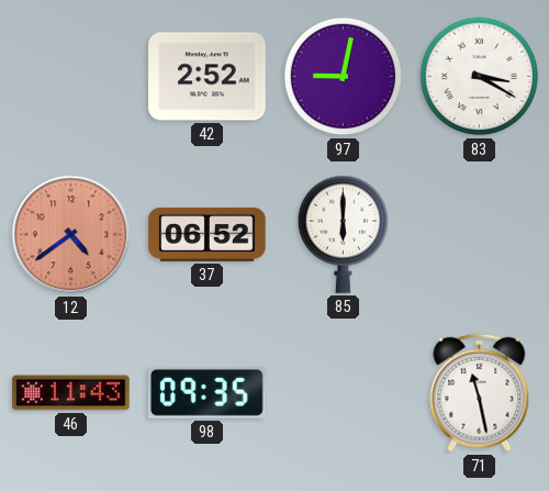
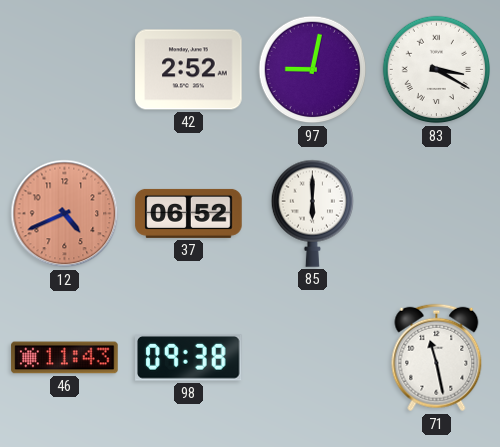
12: 4:39 -> 4:41 (65, 214)
98: 09:35 -> 09:38 (189, 358)
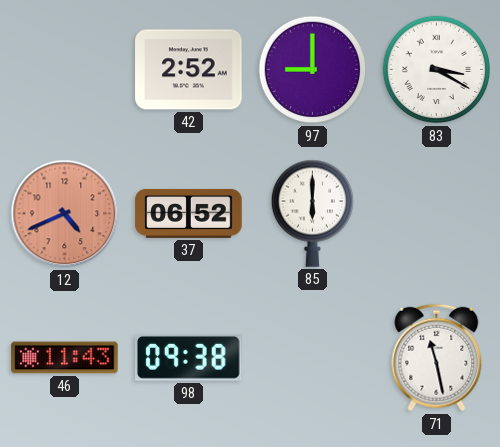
97: 9:02 -> 9:00 (313, 70)
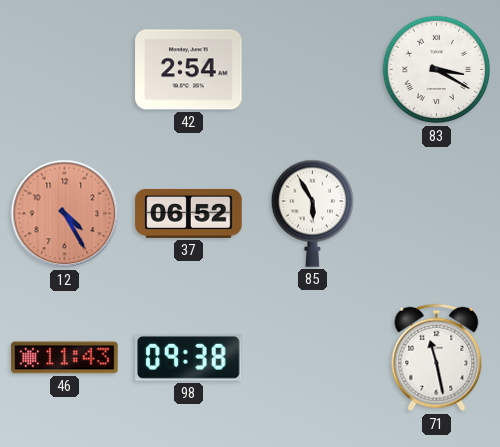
42: 2:52 -> 2:54 (189, 70)
97: 9:00 -> none (313, 70)
12: 4:41 -> 4:25 (65, 214)
85: 6:00 -> 5:55 (312, 213)
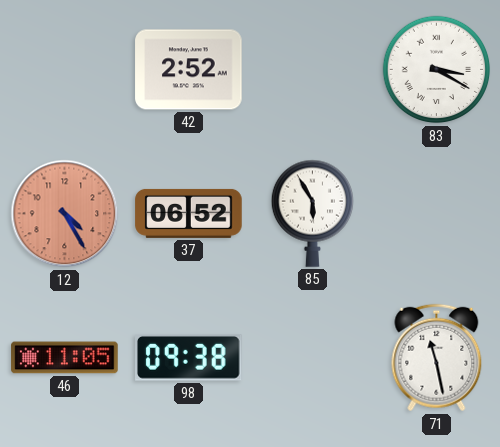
42: 2:54 -> 2:52 (189, 70)
46: 11:43 -> 11:05 (65, 358)
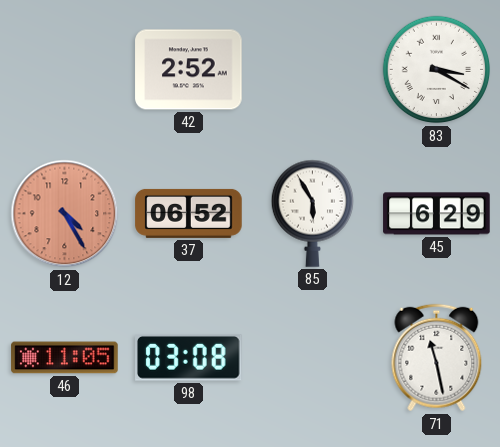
45: none -> 6:29 (437, 214)
98: 09:38 -> 03:08 (189, 358)
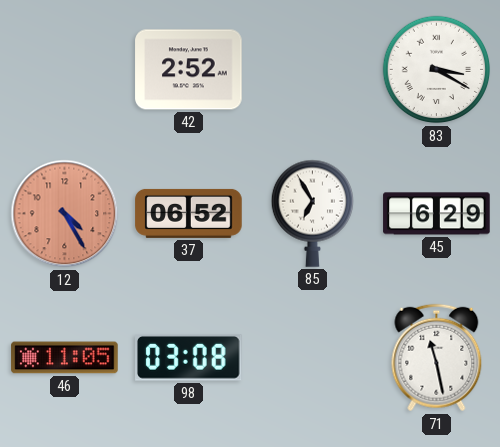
85: 5:55 -> 6:55 (312, 213)
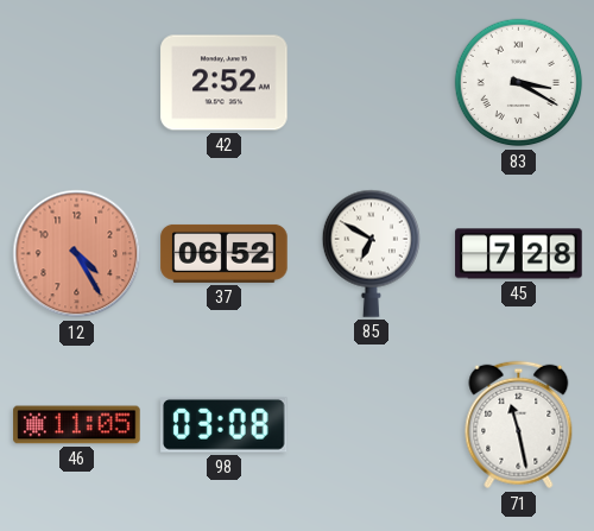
85: 6:55 -> 6:50 (371, 253)
45: 6:29 -> 7:28 (519, 254)
